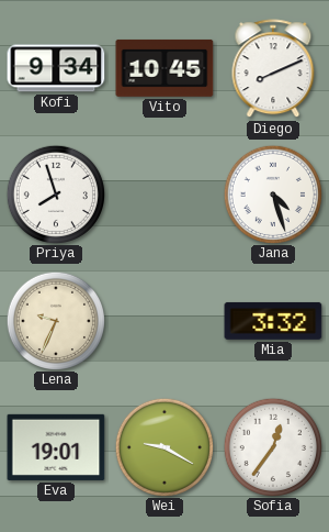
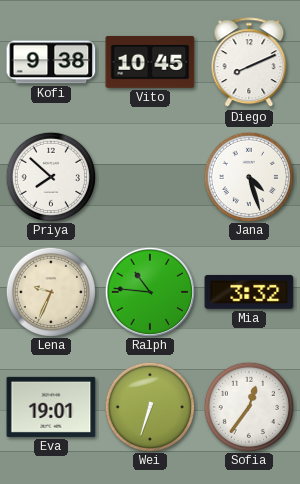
Kofi: 9:34 -> 9:38 (51, 62)
Priya: 7:57 -> 7:52 (50, 176)
Ralph: none -> 10:46 (149, 291)
Wei: 9:20 -> 6:33 (149, 406)
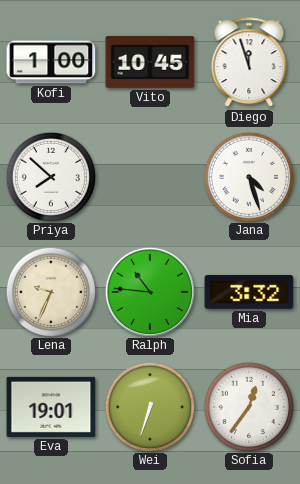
Kofi: 9:38 -> 1:00 (51, 62)
Diego: 8:11 -> 11:57 (249, 63)
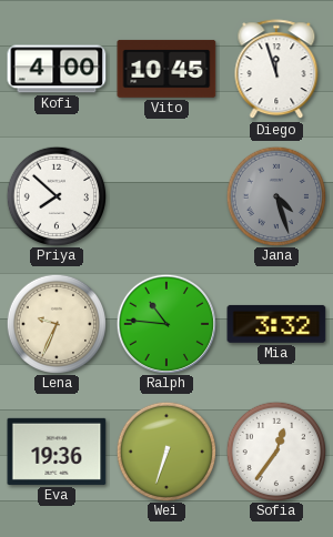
Kofi: 1:00 -> 4:00 (57, 69)
Jana dial: white -> grey (275, 195)
Eva: 19:01 -> 19:36 (57, 452)
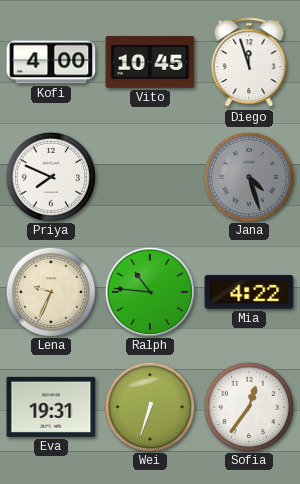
Priya: 7:52 -> 7:49 (50, 176)
Mia: 3:32 -> 4:22 (249, 292)
Eva: 19:36 -> 19:31 (51, 407)
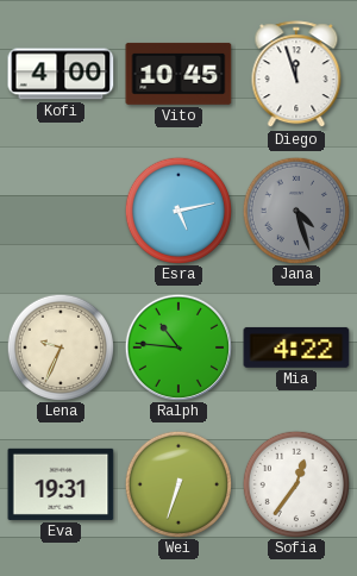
Priya: 7:49 -> none (50, 176)
Esra: none -> 5:13 (177, 209)
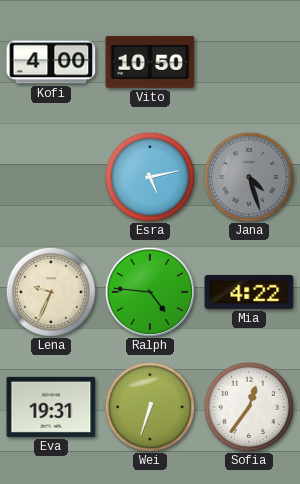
Vito: 10:45 -> 10:50 (150, 62)
Diego: 11:57 -> none (296, 75)
Ralph: 10:46 -> 4:46 (149, 291)
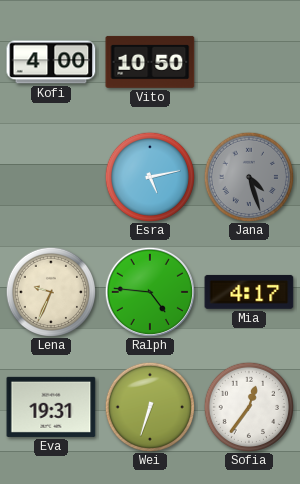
Mia: 4:22 -> 4:17 (249, 292)
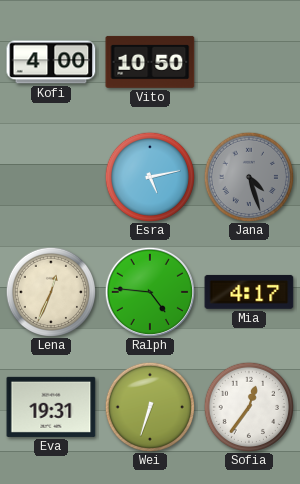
Lena: 9:34 -> 12:34 (50, 291)
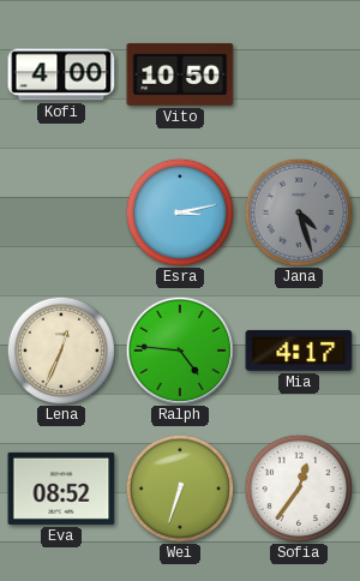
Esra: 5:13 -> 3:13 (179, 211)
Eva: 19:31 -> 08:52 (61, 489)
